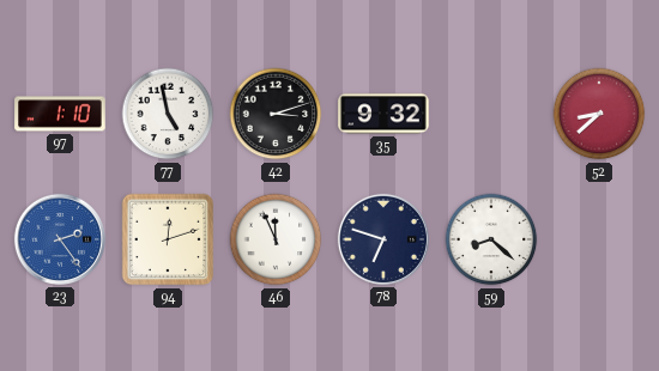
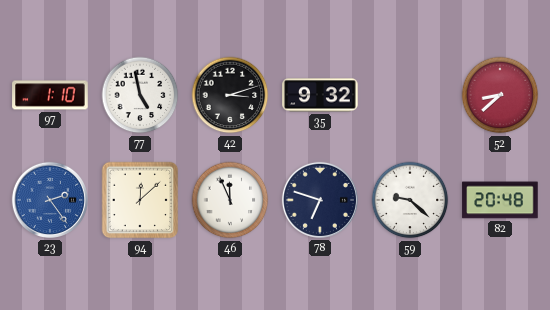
94: 12:12 -> 12:08 (140, 200)
59: 8:22 -> 9:22 (410, 200)
82: none -> 20:48 (500, 200)
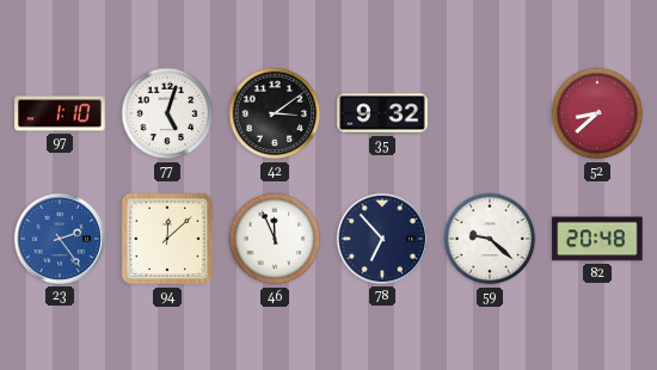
77: 4:58 -> 5:03 (167, 113)
42: 3:12 -> 3:09 (275, 113)
78: 6:48 -> 6:53 (382, 239)
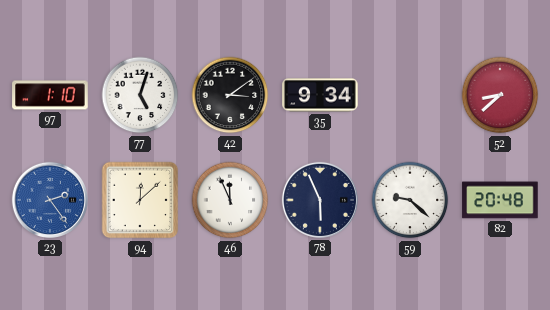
35: 9:32 -> 9:34 (320, 95)
78: 6:53 -> 5:56 (320, 200)
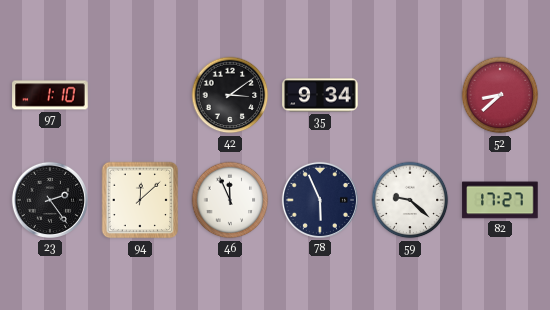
77: 5:03 -> none (140, 95)
23 dial: blue -> black (50, 200)
82: 20:48 -> 17:27 (500, 200)
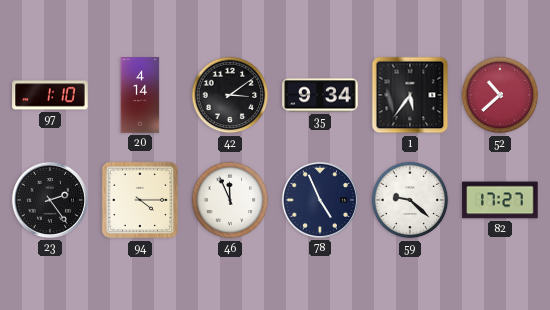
20: none -> 4:14 (140, 95)
1: none -> 5:36 (410, 95)
52: 8:38 -> 10:38 (500, 95)
94: 12:08 -> 4:15 (140, 200)
78: 5:56 -> 4:56 (320, 200)
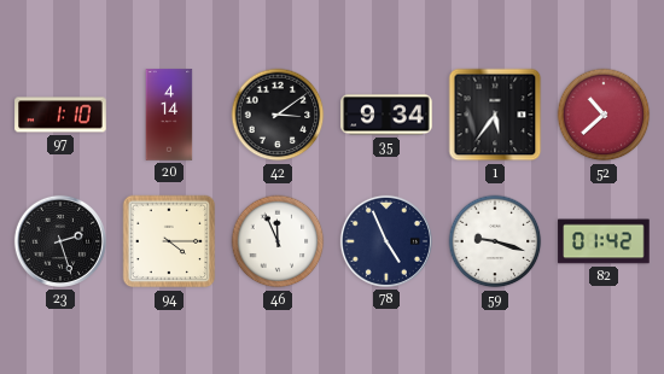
23: 2:24 -> 2:27 (60, 241)
59: 9:22 -> 9:18 (495, 241)
82: 17:27 -> 01:42 (604, 241)
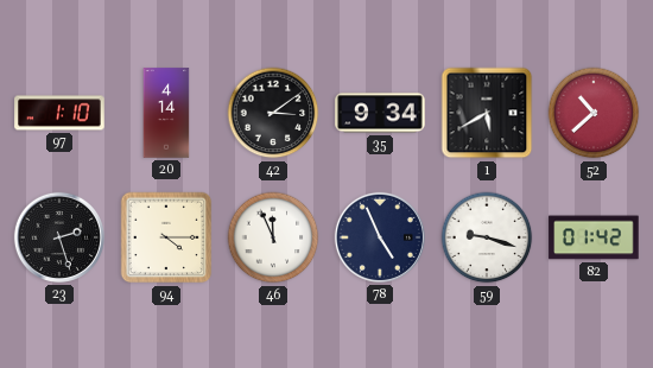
1: 5:36 -> 5:40 (487, 113)
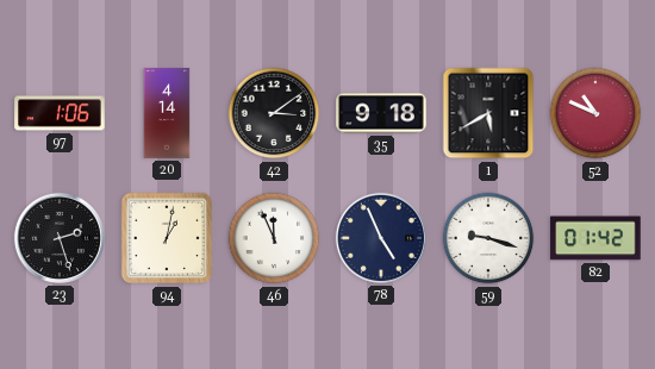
97: 1:10 -> 1:06 (60, 113)
35: 9:34 -> 9:18 (381, 113)
52: 10:38 -> 10:49 (595, 113)
94: 4:15 -> 1:02 (167, 238)
